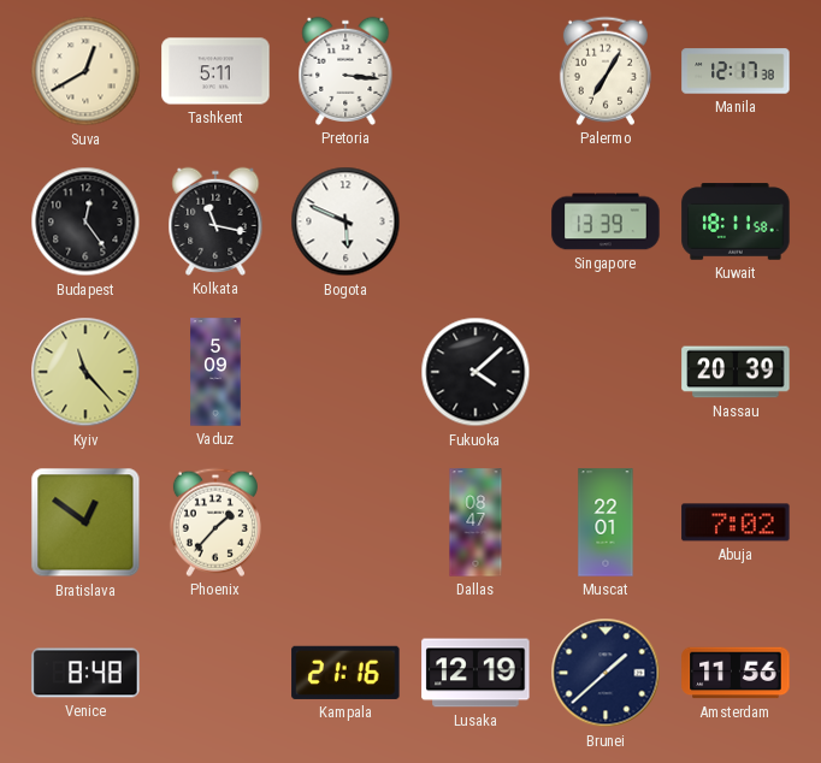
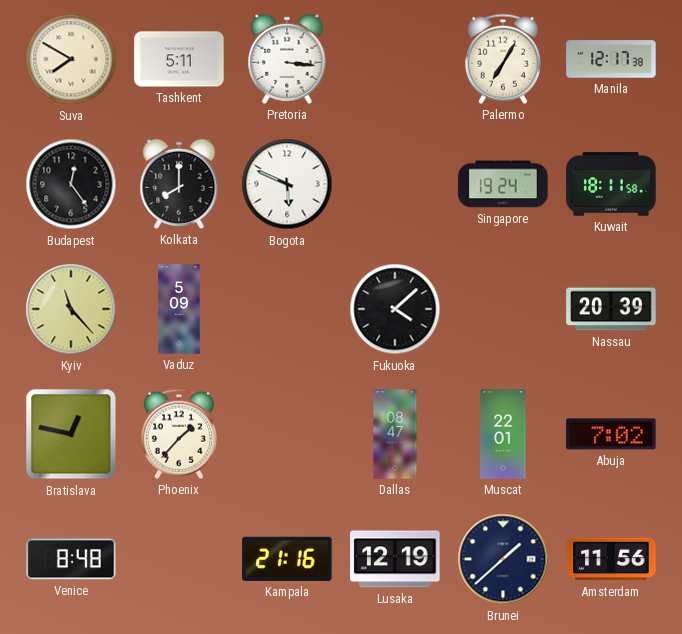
Suva: 12:40 -> 7:50 (71, 59)
Kolkata: 11:17 -> 8:00 (179, 184)
Singapore: 13:39 -> 19:24 (503, 184)
Bratislava: 12:51 -> 12:47 (71, 434)
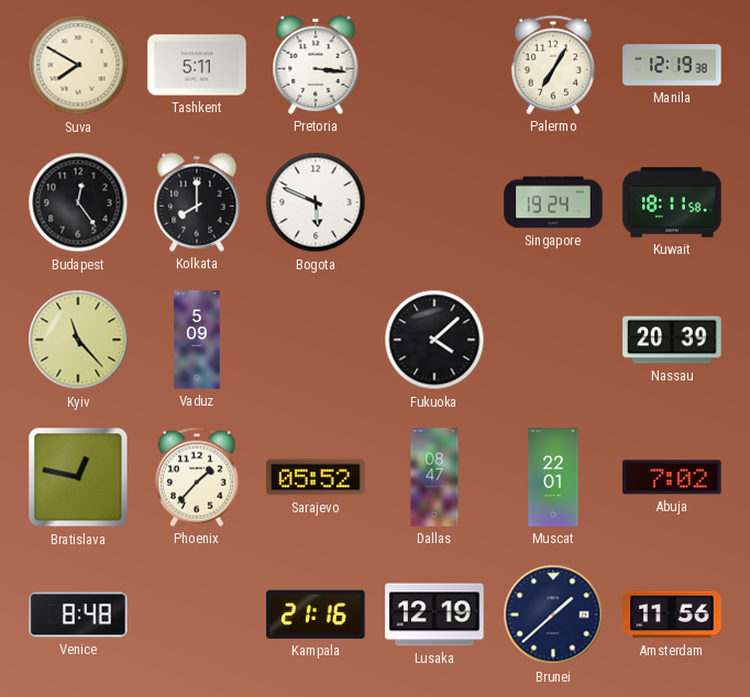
Manila: 12:17 -> 12:19 (672, 65)
Sarajevo: none -> 05:52 (316, 477)
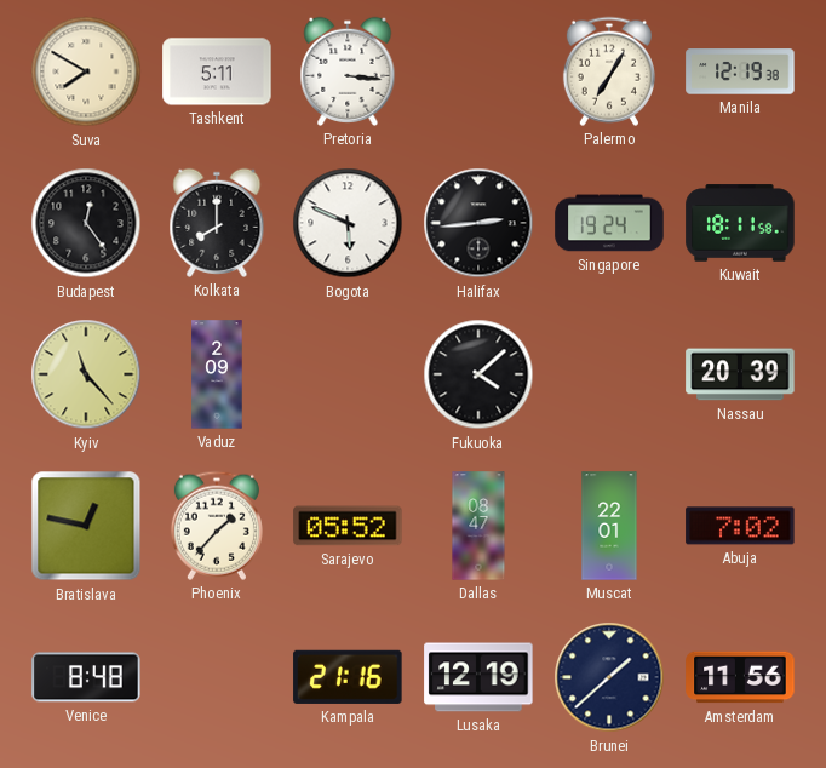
Halifax: none -> 2:44 (478, 223)
Vaduz: 5:09 -> 2:09 (217, 374)
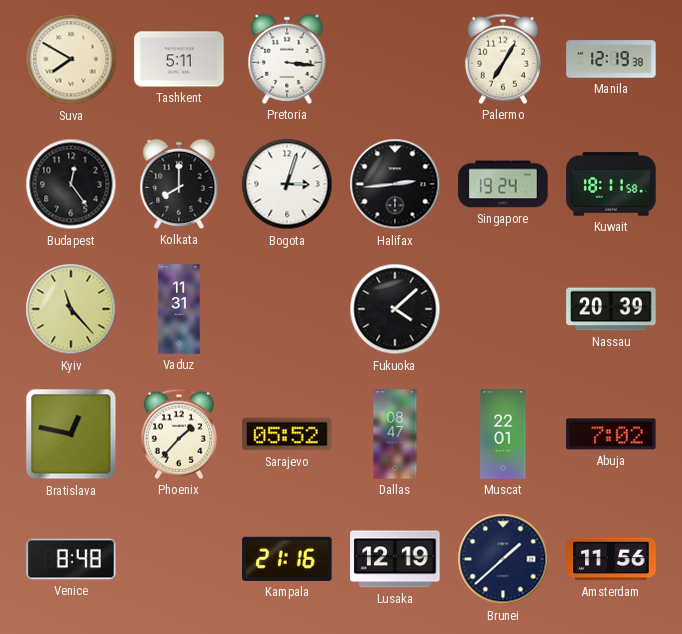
Bogota: 5:49 -> 3:03 (287, 184)
Vaduz: 2:09 -> 11:31 (179, 309)
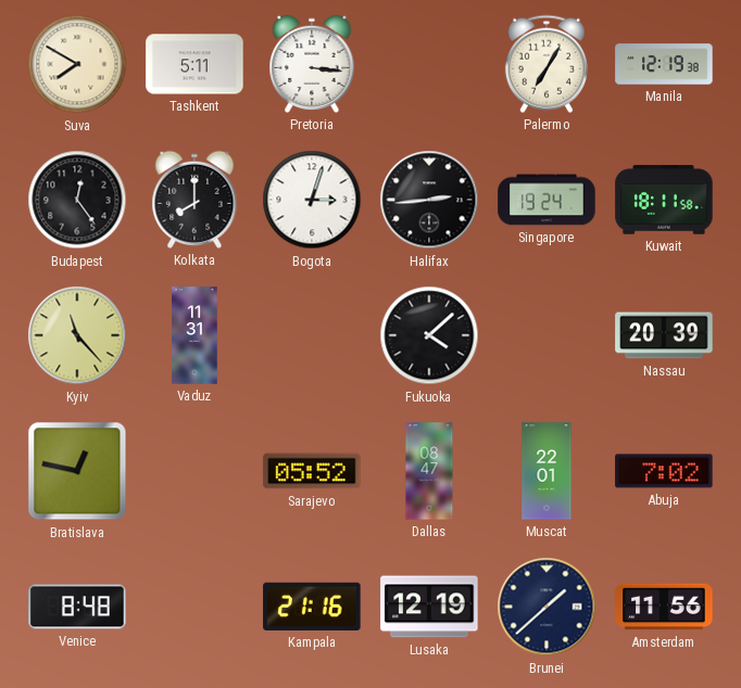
Phoenix: 1:37 -> none (179, 434)
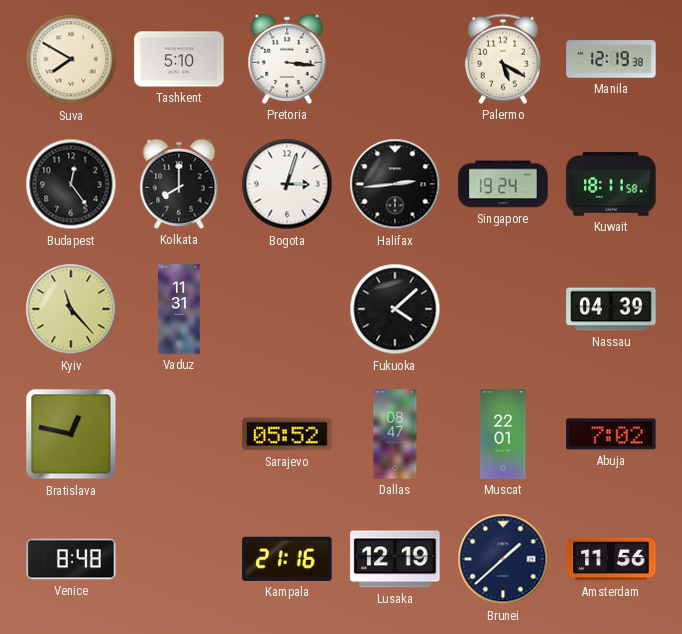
Tashkent: 5:11 -> 5:10 (179, 59)
Palermo: 7:05 -> 5:20 (503, 59)
Nassau: 20:39 -> 04:39 (611, 309)
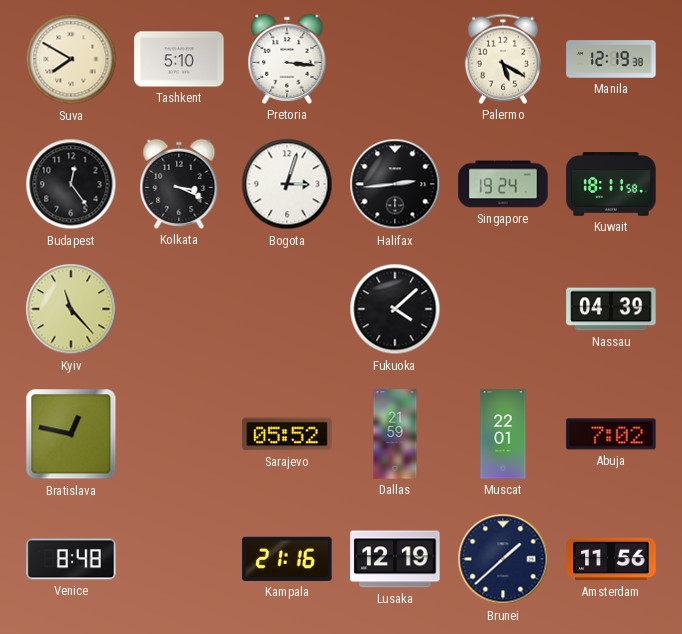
Kolkata: 8:00 -> 3:19 (179, 184)
Vaduz: 11:31 -> none (179, 309)
Dallas: 08:47 -> 21:59 (395, 434)
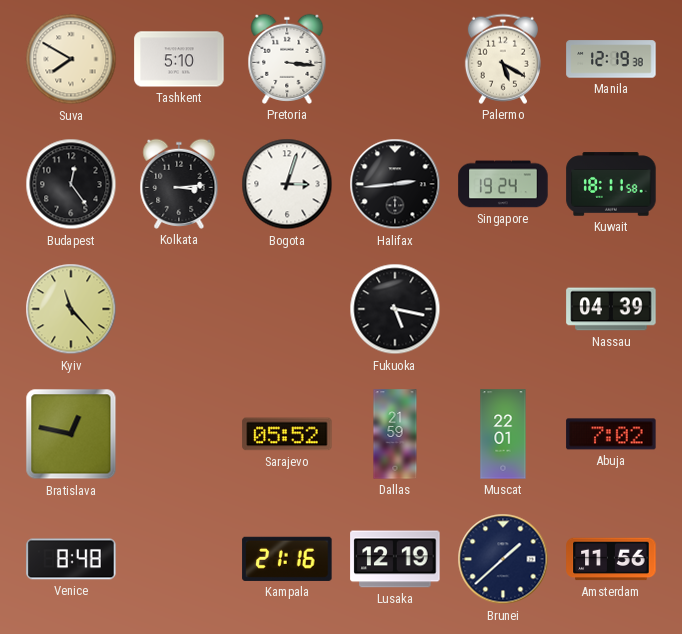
Kolkata: 3:19 -> 3:14 (179, 184)
Fukuoka: 4:08 -> 5:17 (395, 309)
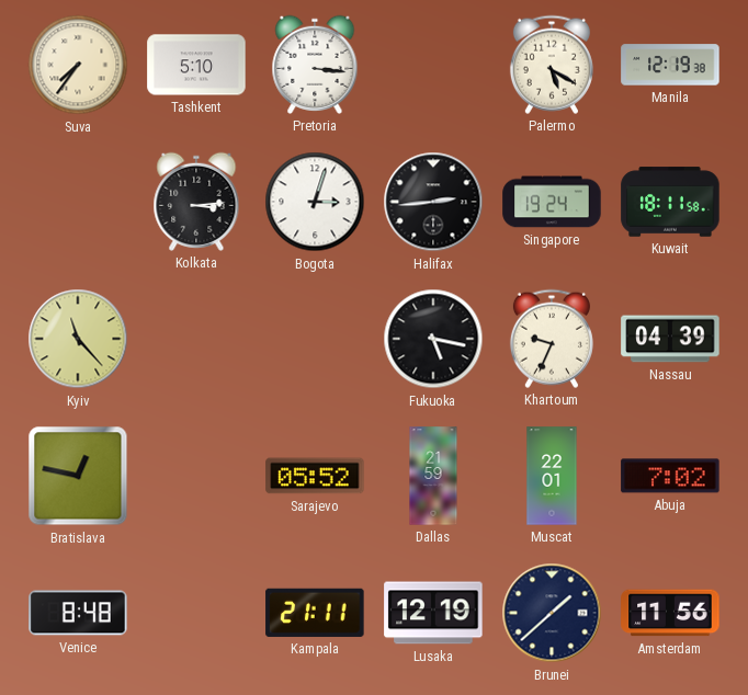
Suva: 7:50 -> 7:36 (78, 65)
Budapest: 12:24 -> none (71, 184)
Khartoum: none -> 9:34 (552, 339)
Kampala: 21:16 -> 21:11 (315, 613)
